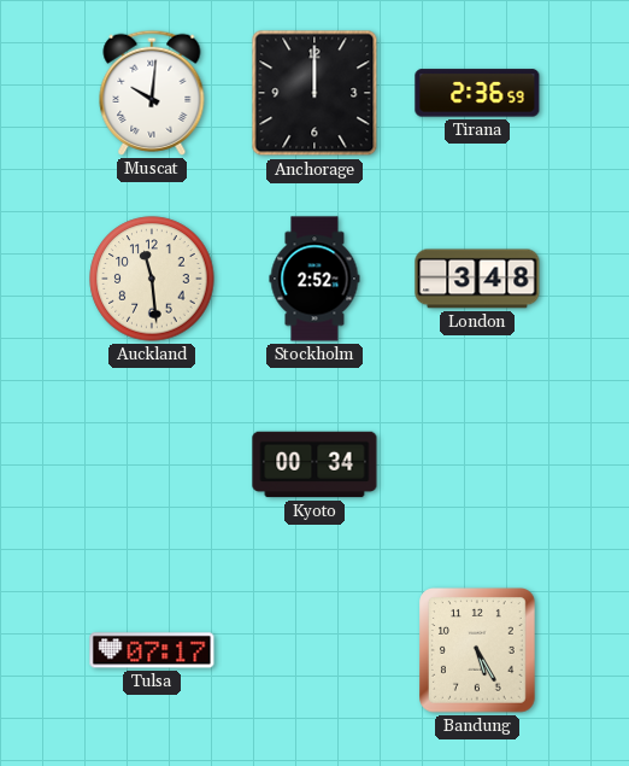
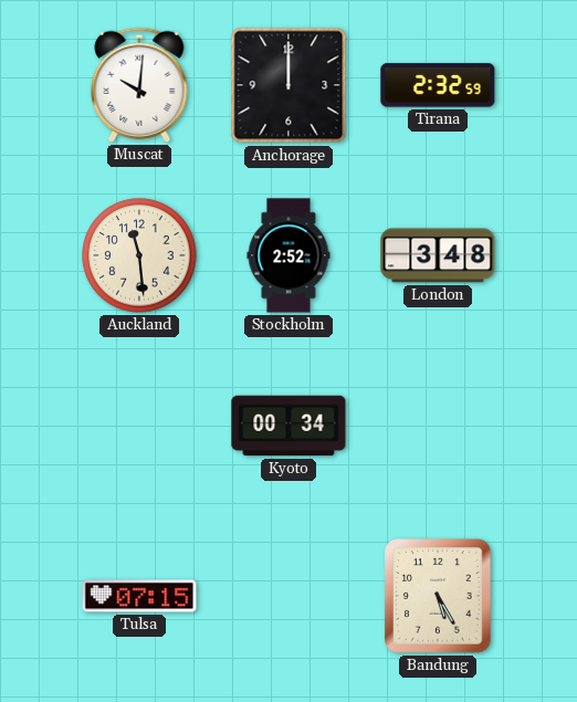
Tirana: 2:36 -> 2:32 (438, 85)
Tulsa: 07:17 -> 07:15 (139, 596)
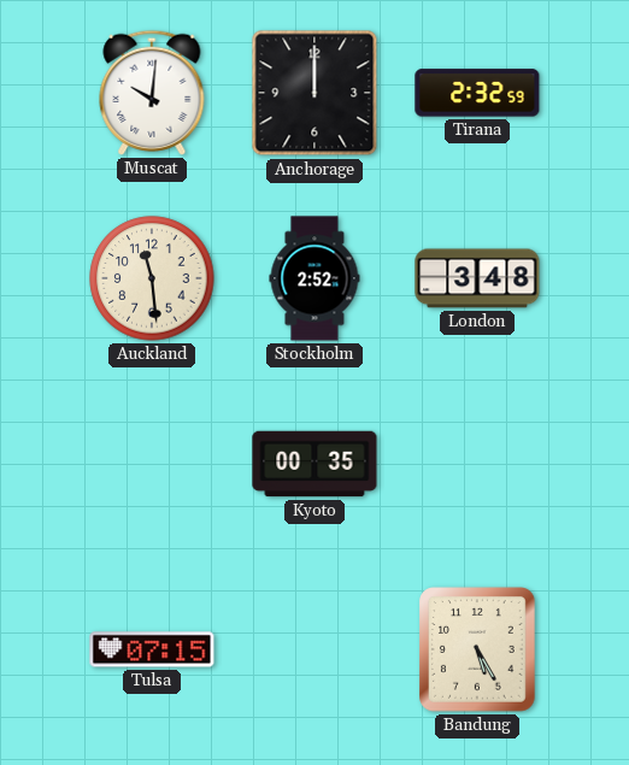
Kyoto: 00:34 -> 00:35 (314, 464)
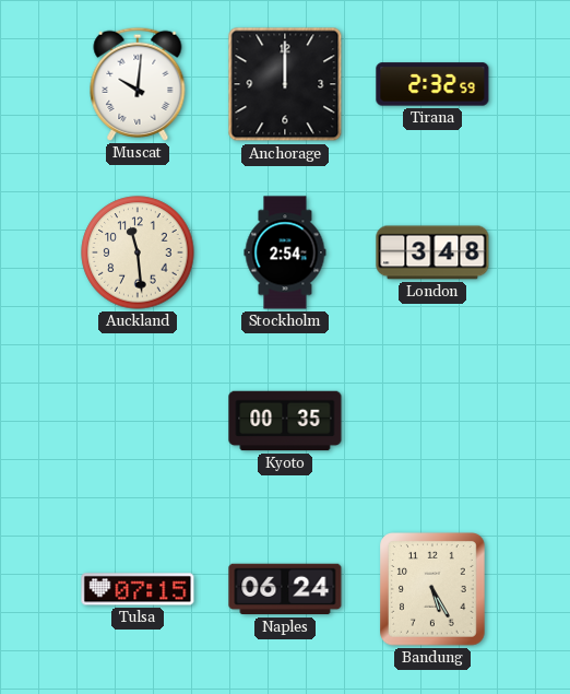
Stockholm: 2:52 -> 2:54 (285, 252)
Naples: none -> 06:24 (285, 589)
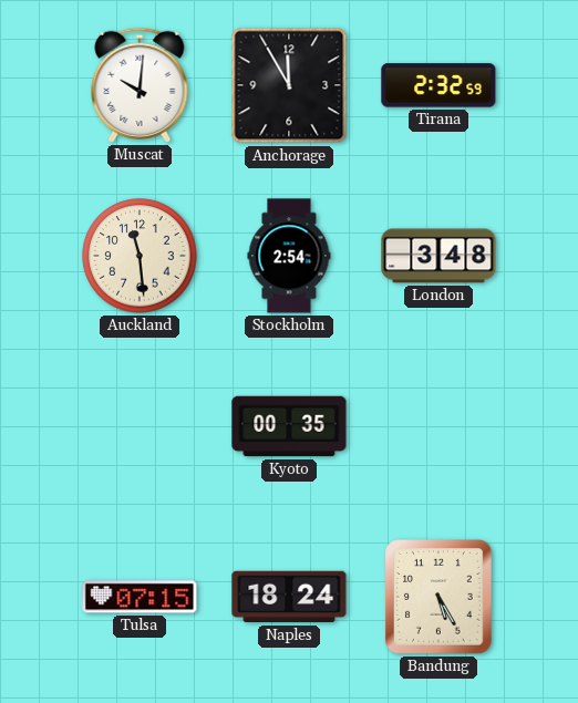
Anchorage: 12:00 -> 11:55 (289, 85)
Naples: 06:24 -> 18:24 (289, 597)
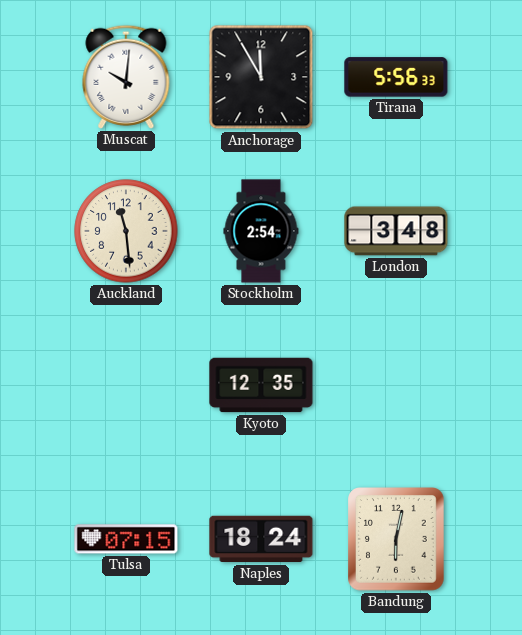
Tirana: 2:32 -> 5:56 (396, 77)
Kyoto: 00:35 -> 12:35 (261, 385)
Bandung: 5:25 -> 6:02 (397, 540)
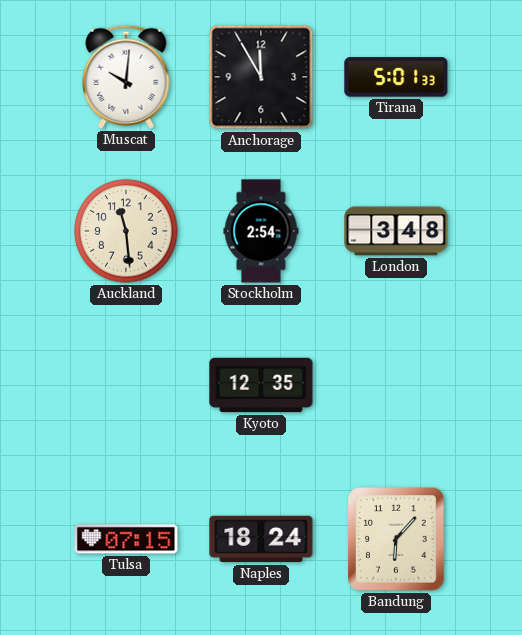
Tirana: 5:56 -> 5:01 (396, 77)
Bandung: 6:02 -> 6:07 (397, 540)
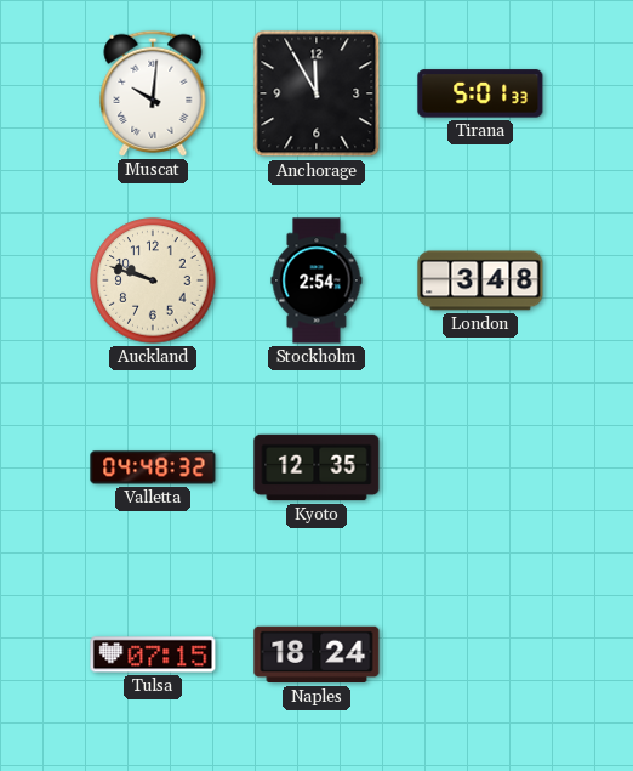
Auckland: 11:29 -> 9:48 (153, 280)
Valletta: none -> 04:48 (153, 467)
Bandung: 6:07 -> none (397, 540)
